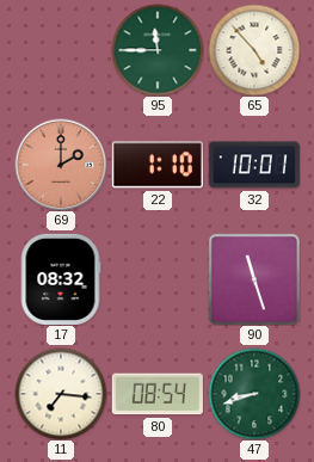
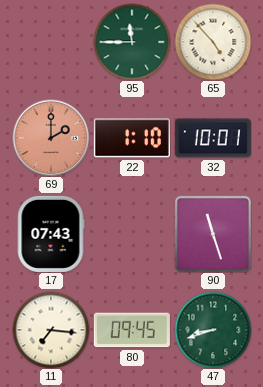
17: 08:32 -> 07:43 (51, 234)
80: 08:54 -> 09:45 (132, 330)
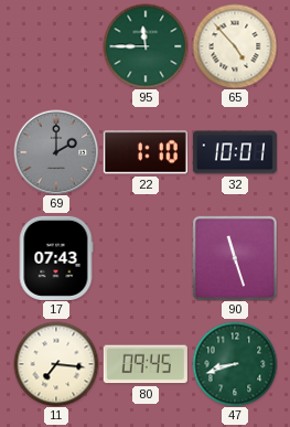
69 dial: salmon -> grey (56, 152)
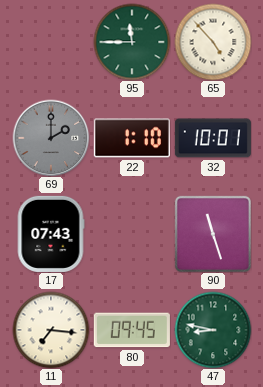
47: 8:42 -> 8:47 (213, 330)
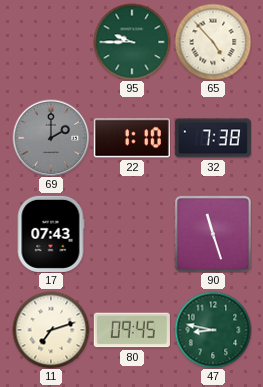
95: 11:45 -> 9:45 (132, 42)
32: 10:01 -> 7:38 (213, 138)
11: 7:16 -> 7:12 (51, 330)
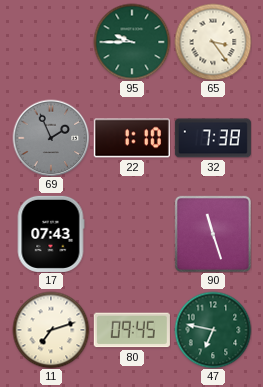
65: 4:53 -> 3:24 (213, 42)
69: 2:00 -> 1:56 (51, 138)
47: 8:47 -> 6:47 (213, 330)
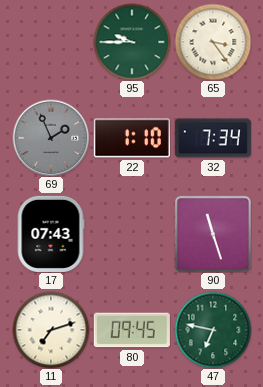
32: 7:38 -> 7:34 (213, 138)
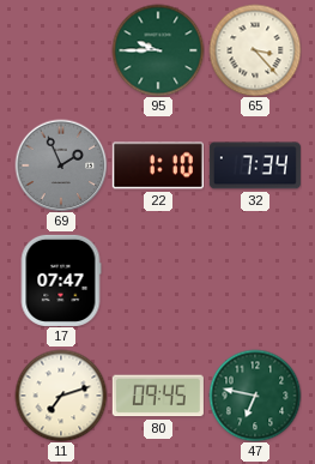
65: 3:24 -> 3:23 (255, 50)
17: 07:43 -> 07:47 (61, 281)
90: 11:27 -> none (213, 234)
